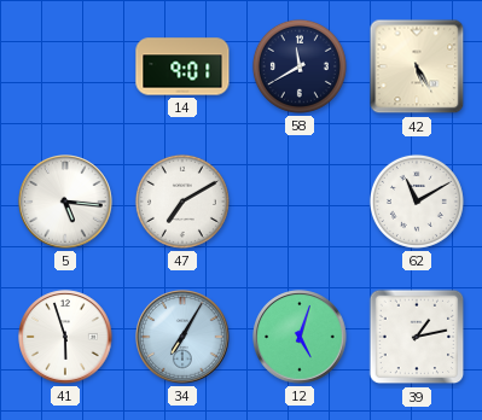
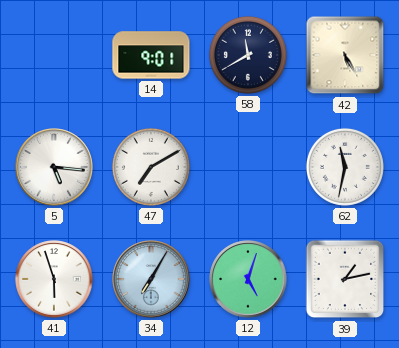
62: 11:10 -> 11:32 (345, 167)
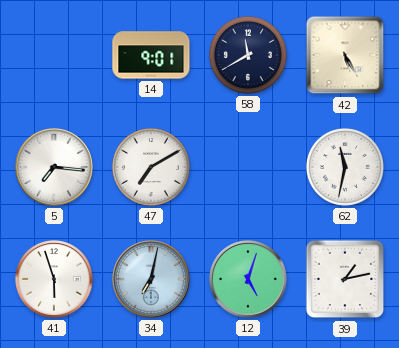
5: 5:16 -> 7:16 (54, 167)
34: 7:05 -> 7:02 (151, 279)
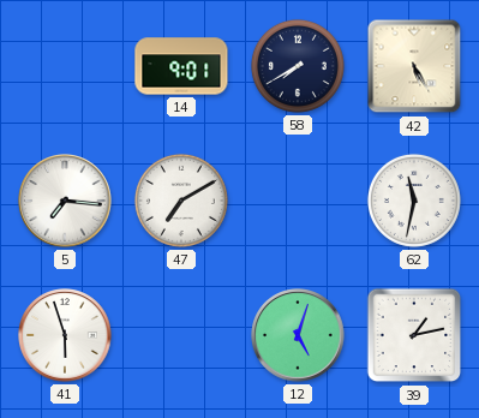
58: 11:40 -> 7:40 (298, 66)
34: 7:02 -> none (151, 279)
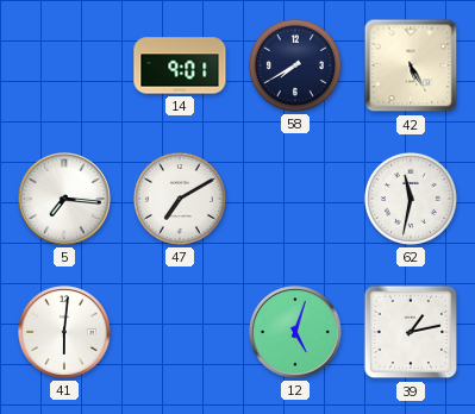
41: 5:57 -> 6:01 (64, 332)
